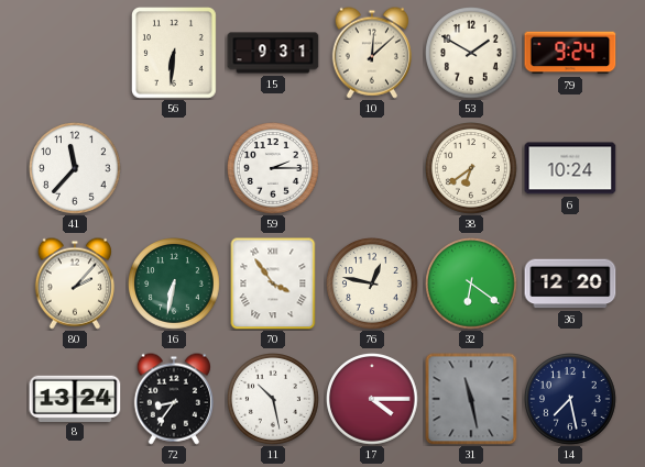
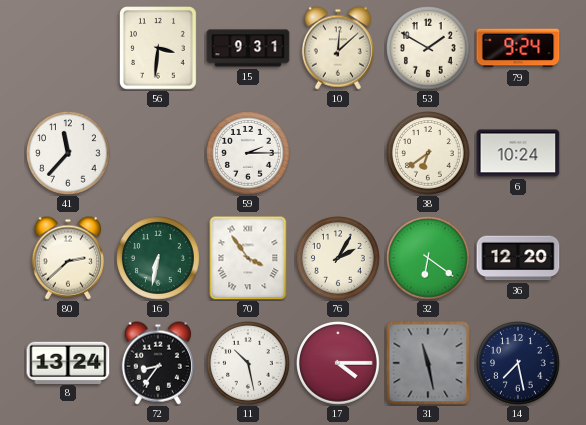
56: 6:31 -> 3:31 (159, 49)
80: 2:07 -> 2:38 (68, 258)
76: 12:47 -> 2:05 (339, 259)
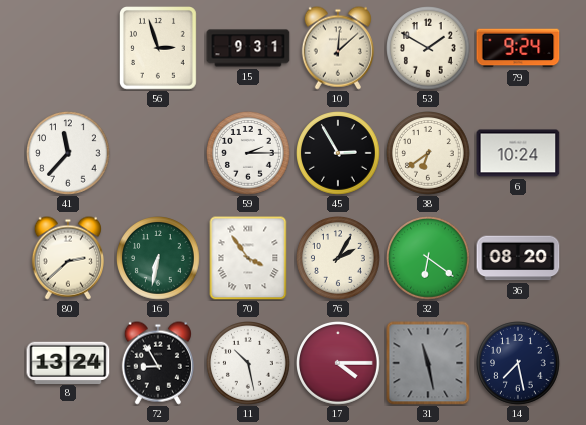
56: 3:31 -> 2:57 (159, 49)
45: none -> 2:55 (339, 154)
36: 12:20 -> 08:20 (518, 258)
72: 8:36 -> 8:55 (158, 363)
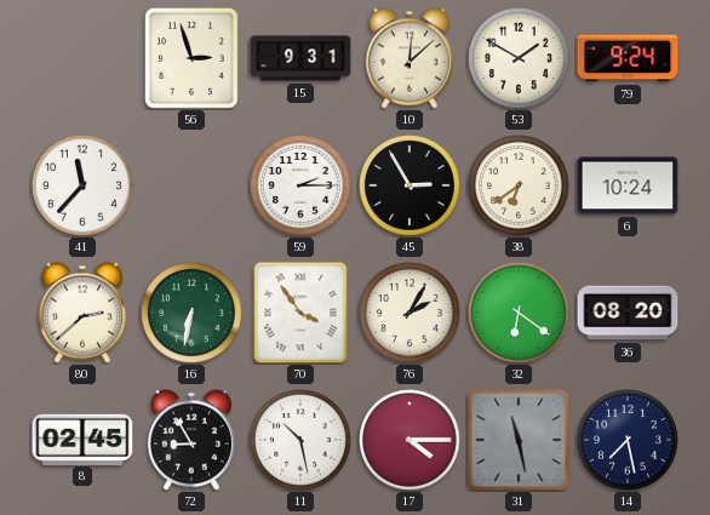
8: 13:24 -> 02:45 (82, 439)
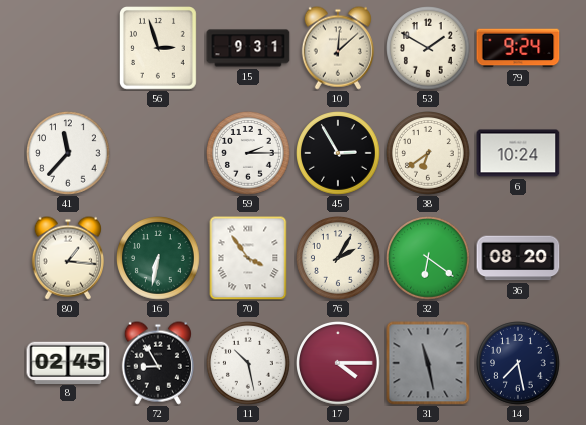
80: 2:38 -> 1:16 (68, 258)
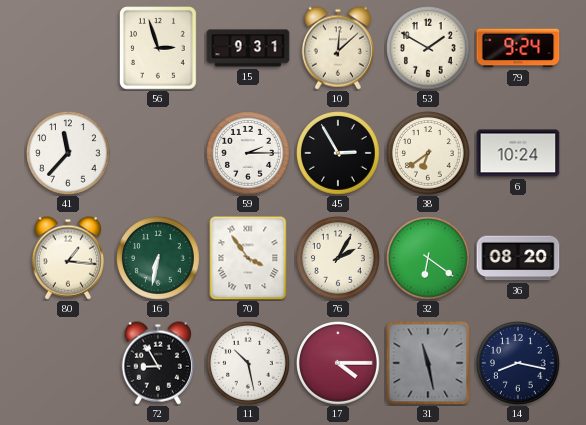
8: 02:45 -> none (68, 362)
14: 7:28 -> 8:17 (519, 364)
